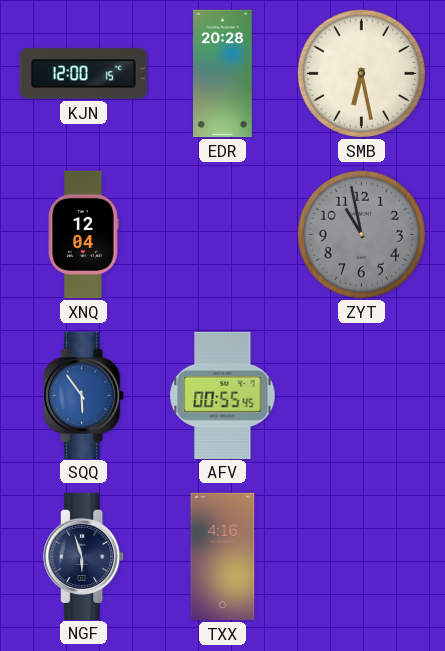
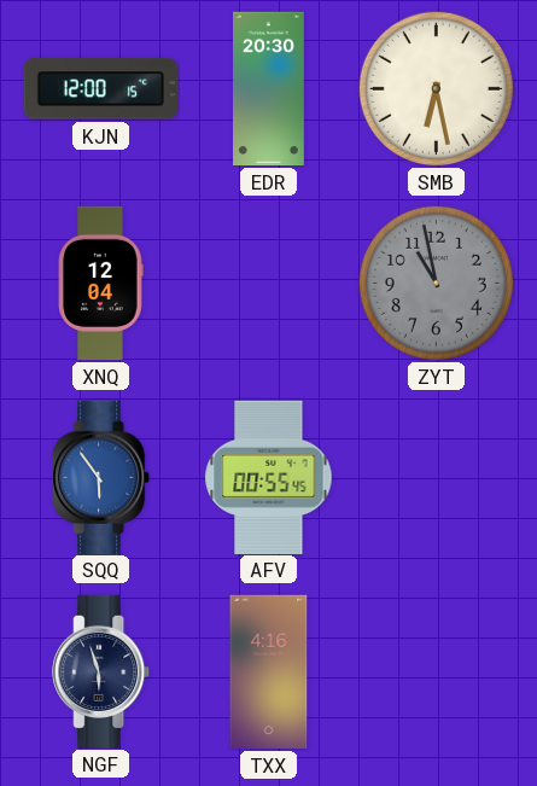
EDR: 20:28 -> 20:30 (269, 89)
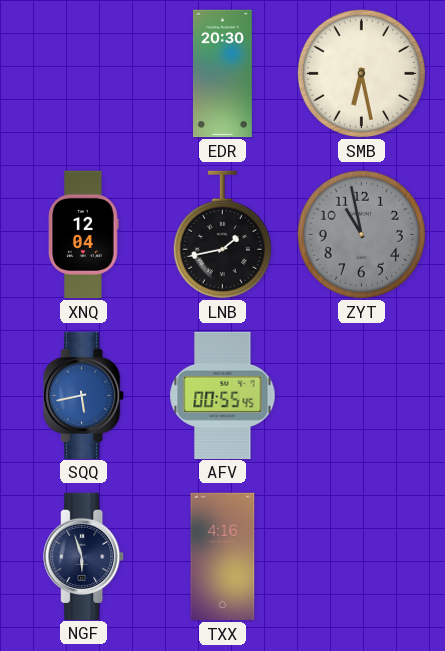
KJN: 12:00 -> none (100, 89)
LNB: none -> 1:43 (222, 235)
SQQ: 5:54 -> 5:43 (84, 395)
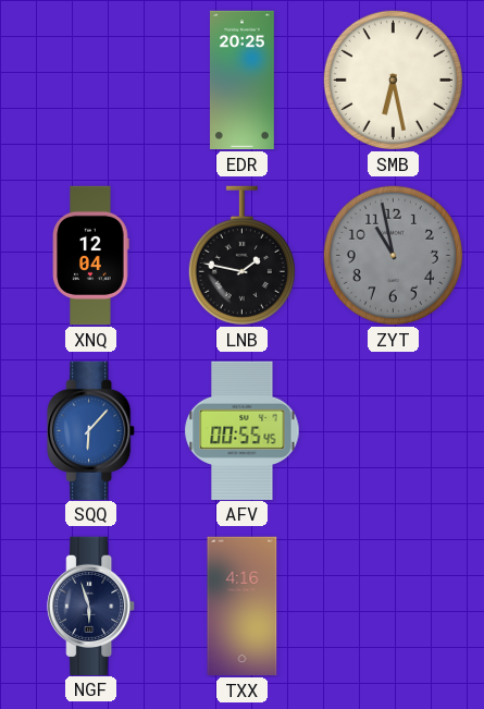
EDR: 20:30 -> 20:25 (243, 81)
LNB: 1:43 -> 1:47 (241, 256)
SQQ: 5:43 -> 6:07 (91, 430)
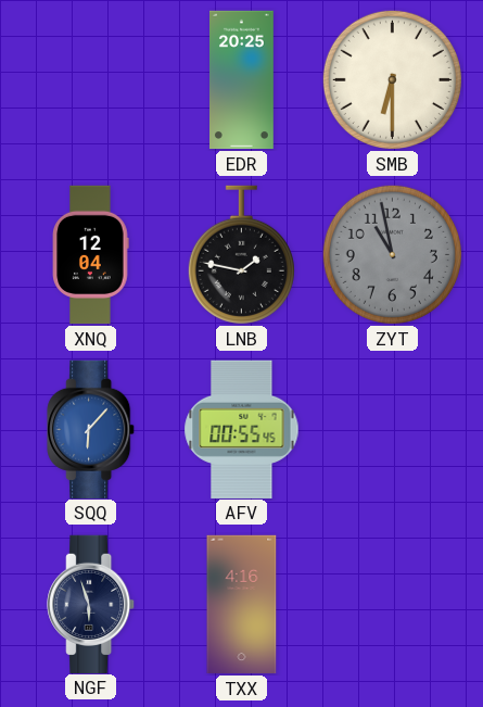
SMB: 6:28 -> 6:30 (392, 79)
